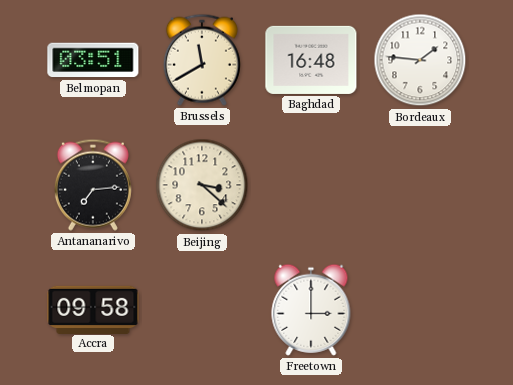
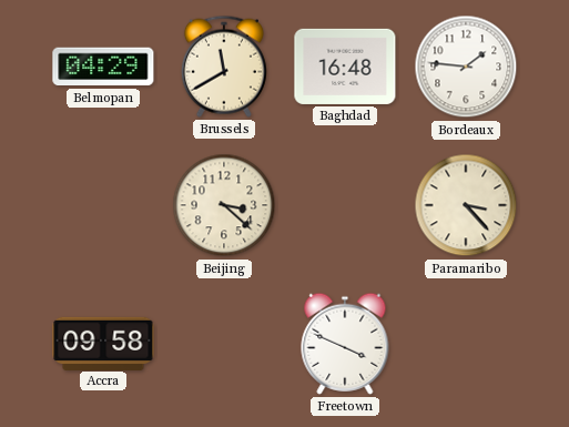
Belmopan: 03:51 -> 04:29 (103, 67)
Antananarivo: 7:14 -> none (93, 185)
Paramaribo: none -> 3:23 (466, 205)
Freetown: 3:00 -> 3:49 (345, 344)
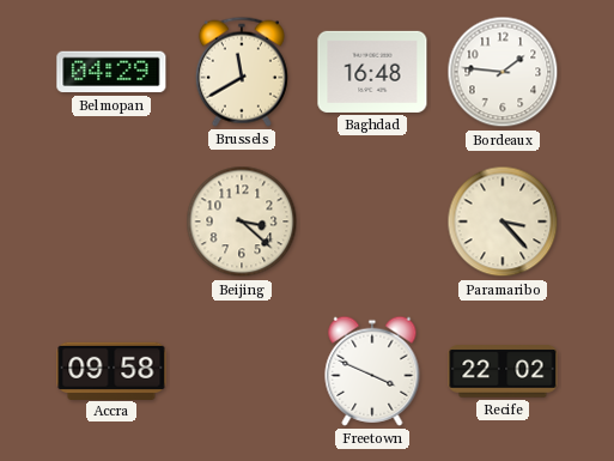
Recife: none -> 22:02 (503, 371)
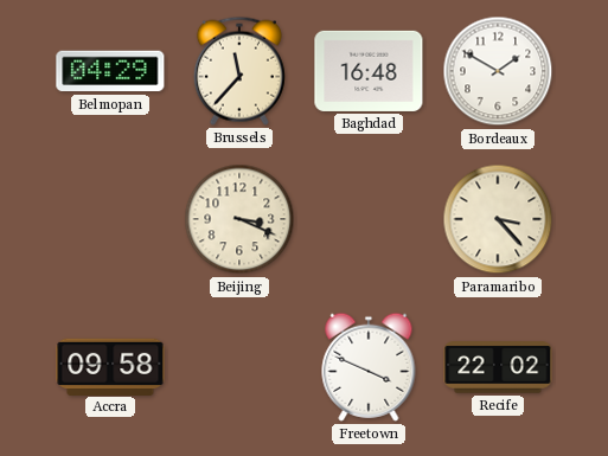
Brussels: 11:40 -> 11:37 (239, 71)
Bordeaux: 1:46 -> 1:50 (498, 71)
Beijing: 3:22 -> 3:19 (239, 219)
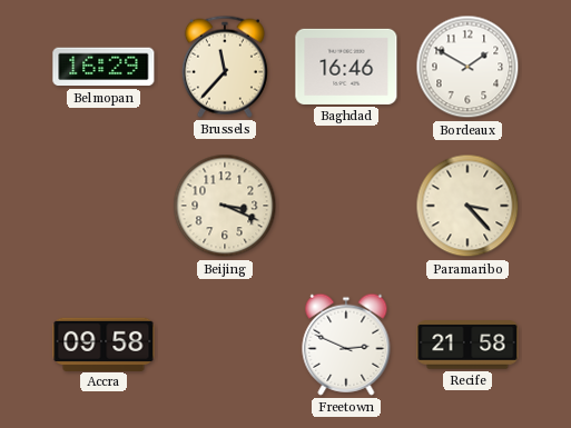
Belmopan: 04:29 -> 16:29 (104, 67)
Baghdad: 16:48 -> 16:46 (346, 67)
Freetown: 3:49 -> 2:49 (346, 345)
Recife: 22:02 -> 21:58 (467, 345)
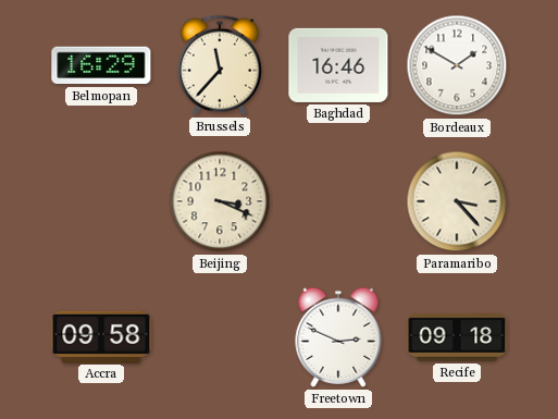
Recife: 21:58 -> 09:18 (457, 337)
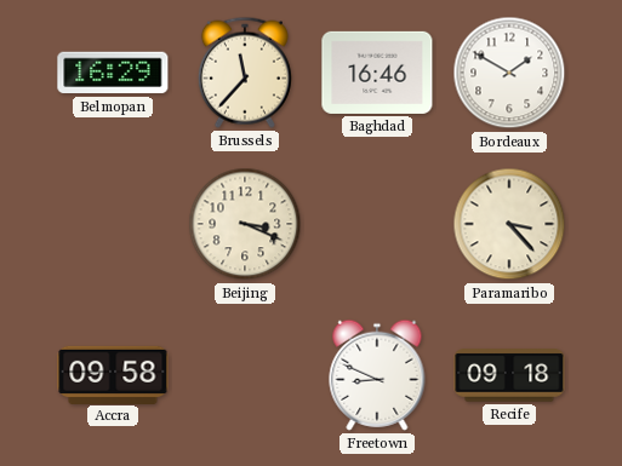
Freetown: 2:49 -> 8:49 (377, 375)
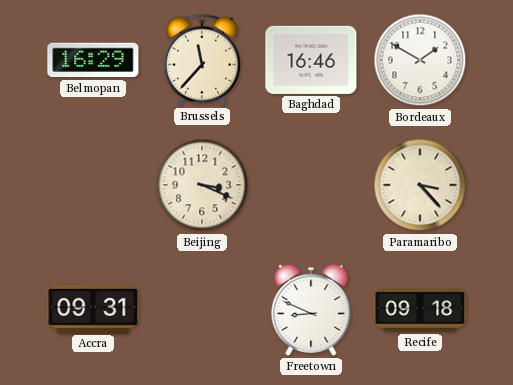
Accra: 09:58 -> 09:31 (93, 309)
